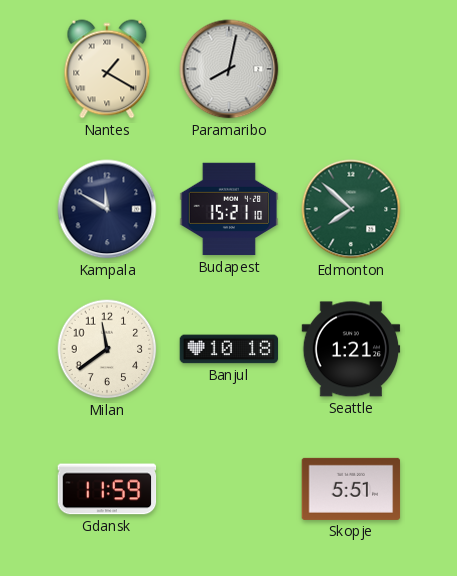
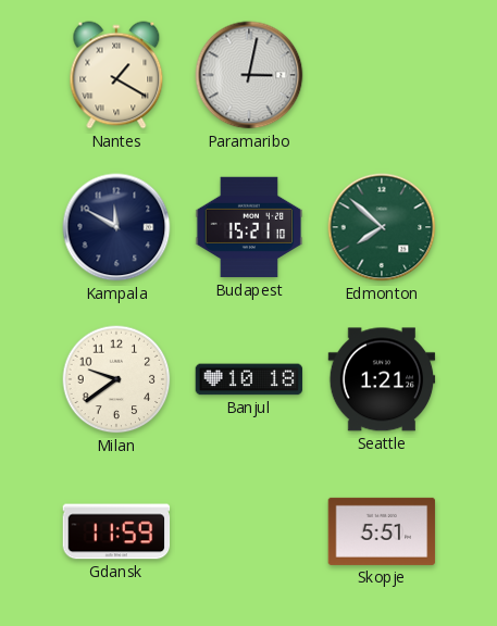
Paramaribo: 8:02 -> 3:02 (249, 75)
Milan: 11:39 -> 9:39 (116, 379)
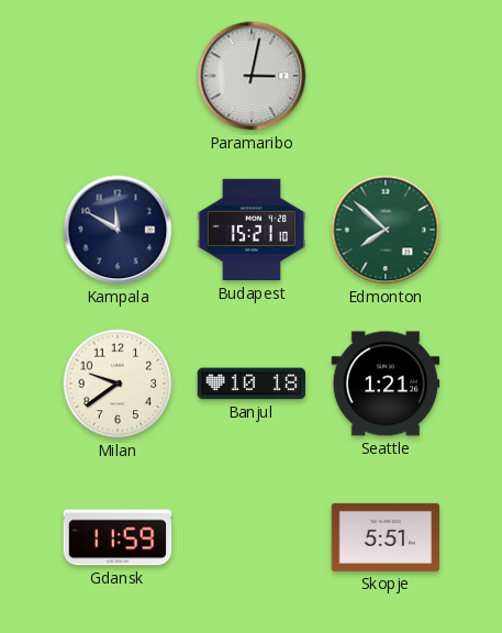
Nantes: 1:20 -> none (116, 75)
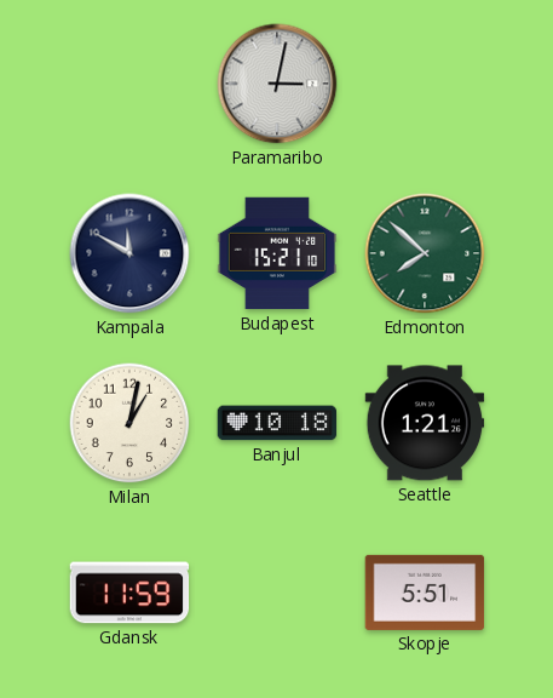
Milan: 9:39 -> 1:02 (129, 423)
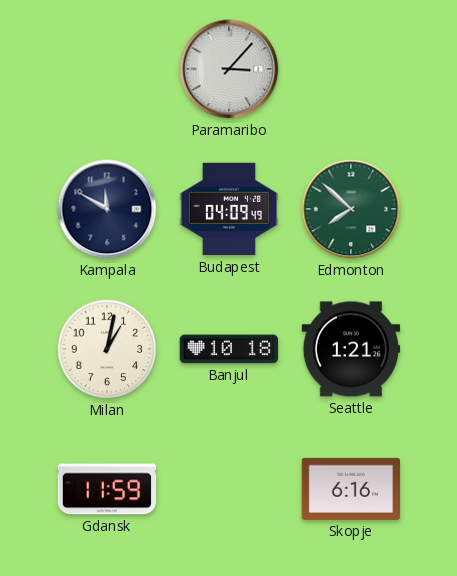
Paramaribo: 3:02 -> 3:07 (229, 69)
Budapest: 15:21 -> 04:09 (229, 209)
Skopje: 5:51 -> 6:16 (351, 489)
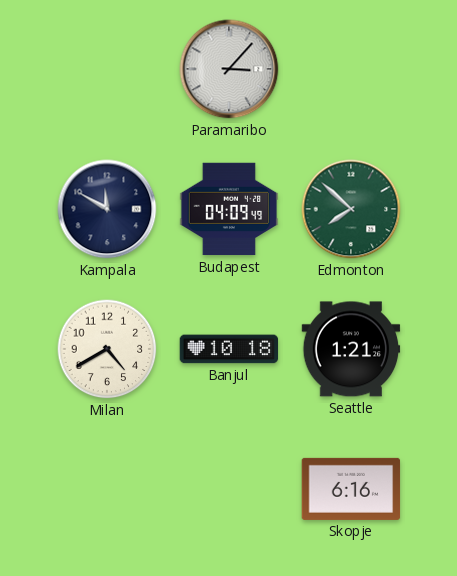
Milan: 1:02 -> 4:40 (107, 349)
Gdansk: 11:59 -> none (107, 489)
